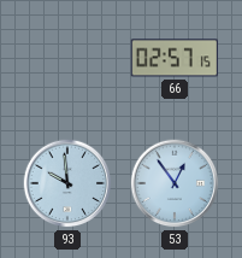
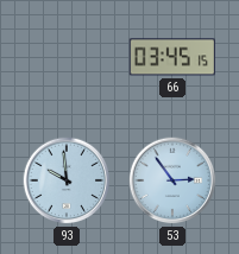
66: 02:57 -> 03:45 (172, 57)
53: 12:54 -> 2:54 (172, 180)
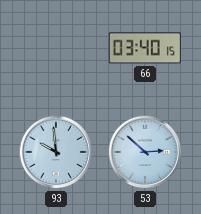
66: 03:45 -> 03:40 (145, 48)
53: 2:54 -> 2:52 (145, 152)
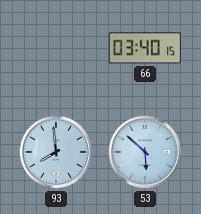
93: 9:59 -> 7:59 (56, 152)
53: 2:52 -> 5:52 (145, 152)
